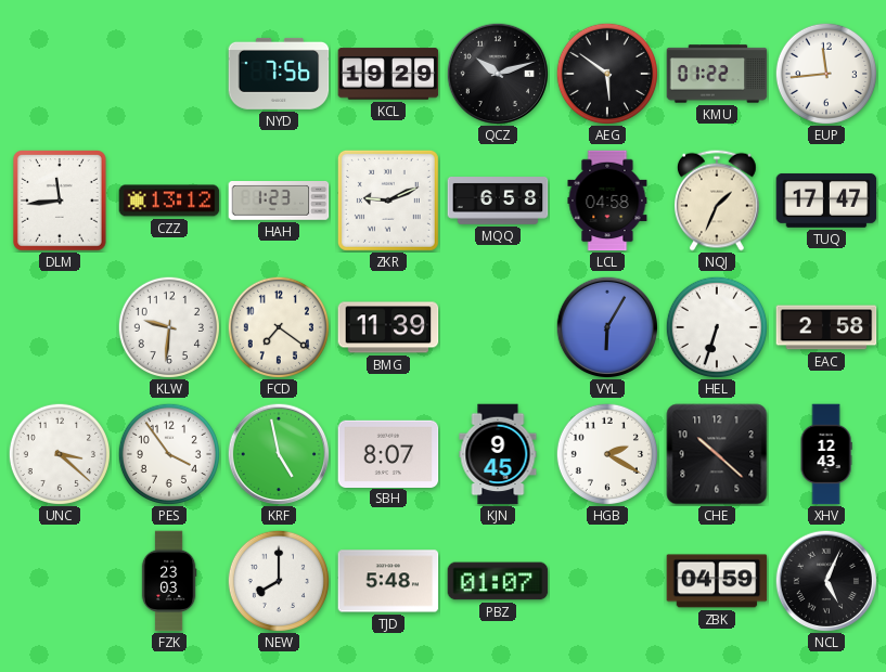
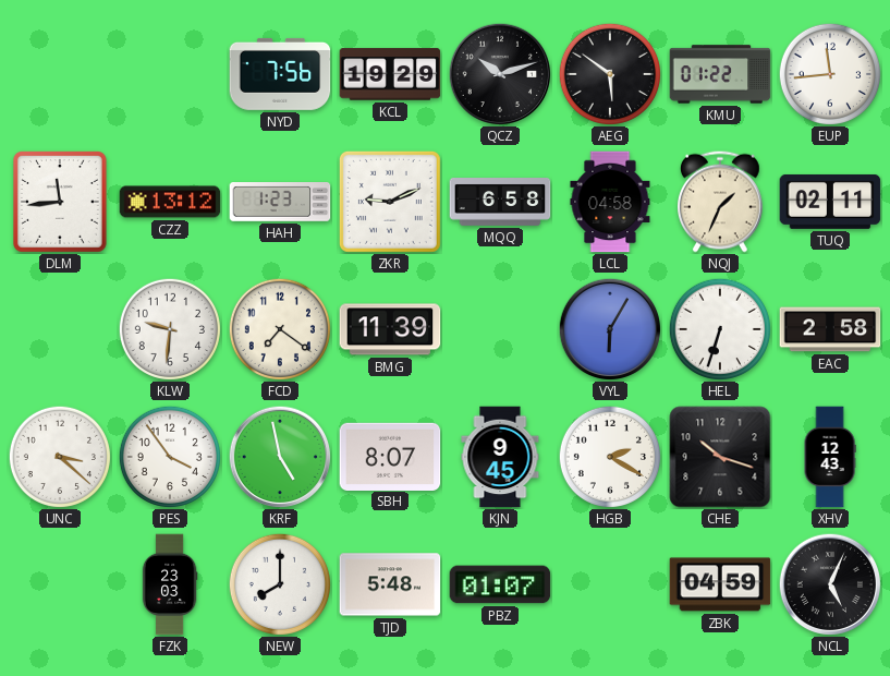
TUQ: 17:47 -> 02:11 (830, 202)
CHE: 10:22 -> 10:18 (720, 457)
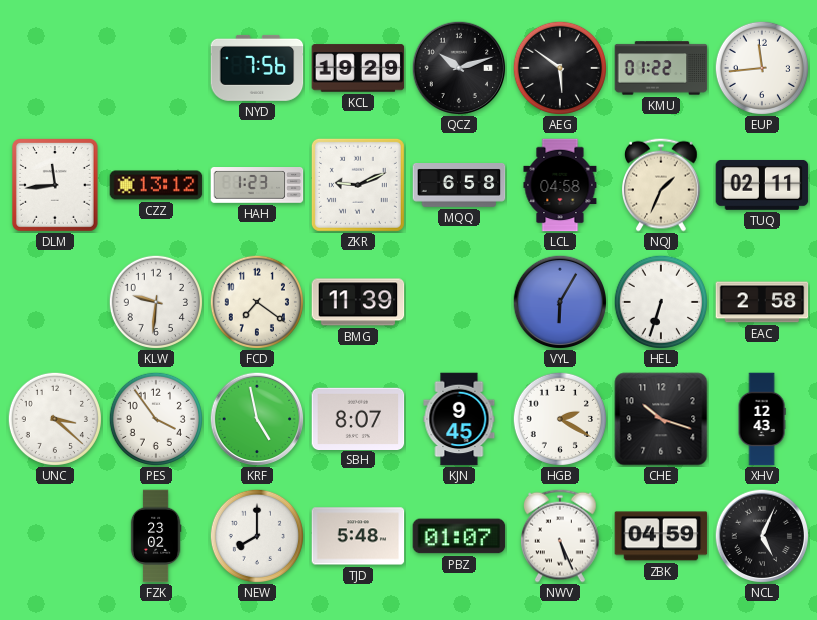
FZK: 23:03 -> 23:02 (156, 536)
NWV: none -> 5:26 (561, 536)
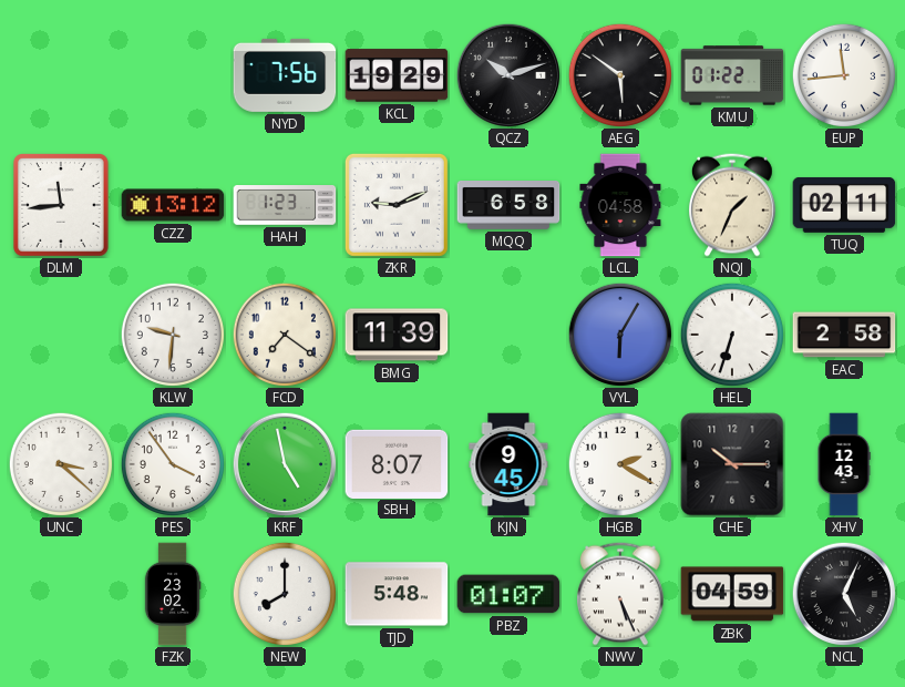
CHE: 10:18 -> 10:15 (732, 464)
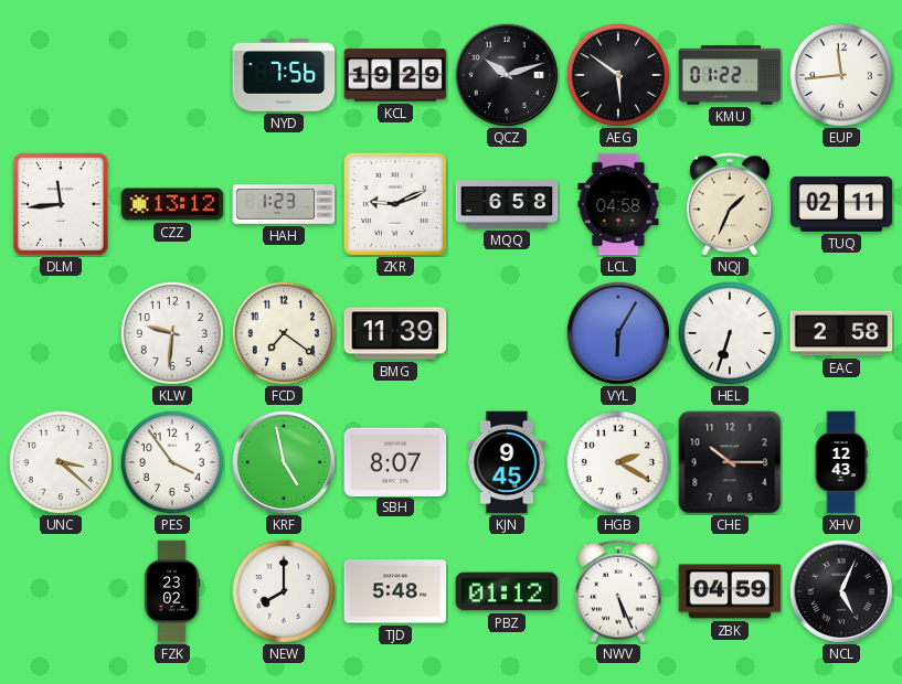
PBZ: 01:07 -> 01:12 (507, 591)
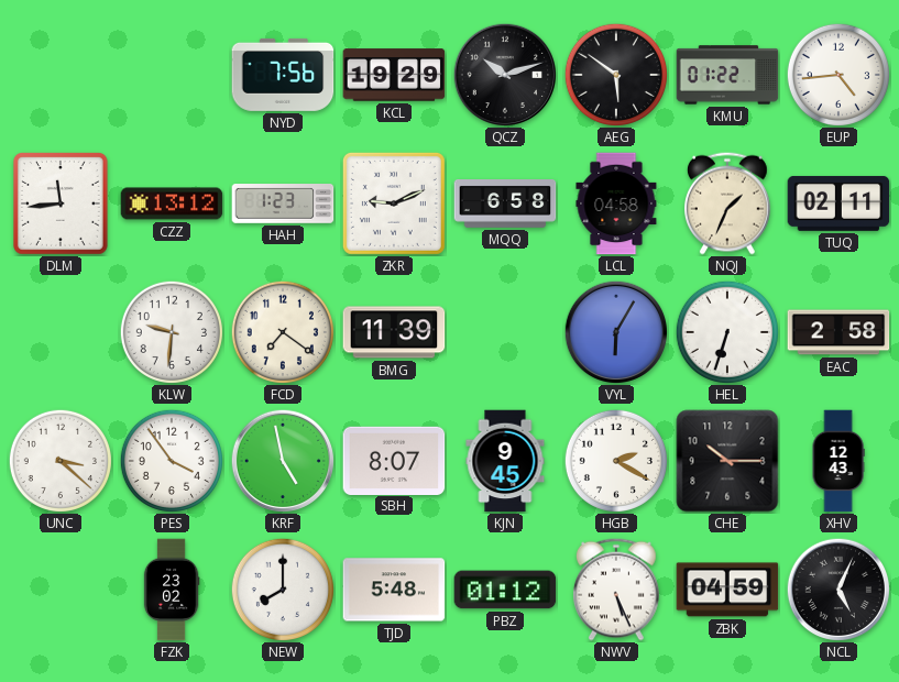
EUP: 11:44 -> 4:44 (838, 75)
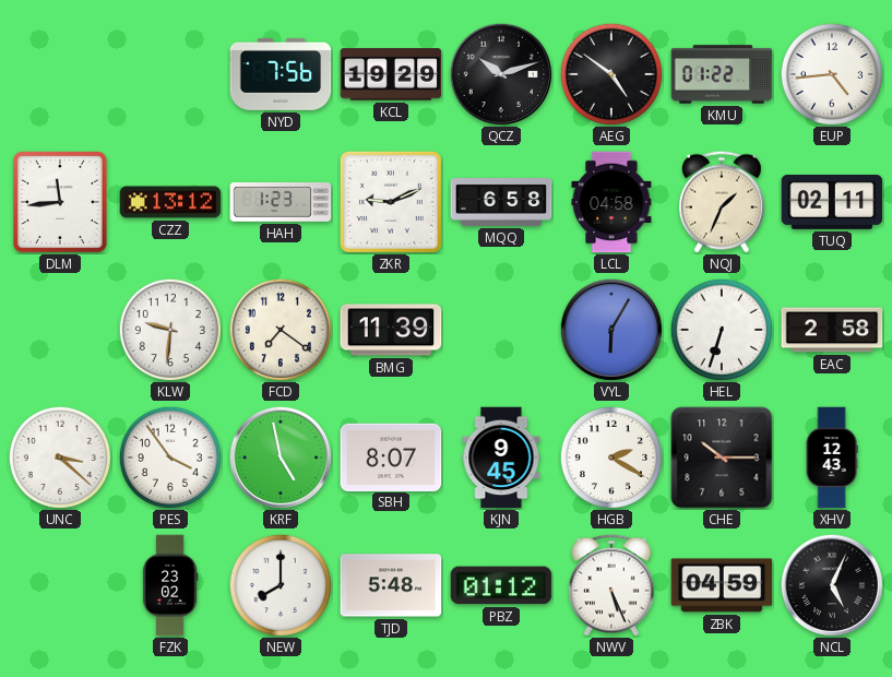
AEG: 5:51 -> 4:51 (611, 74)
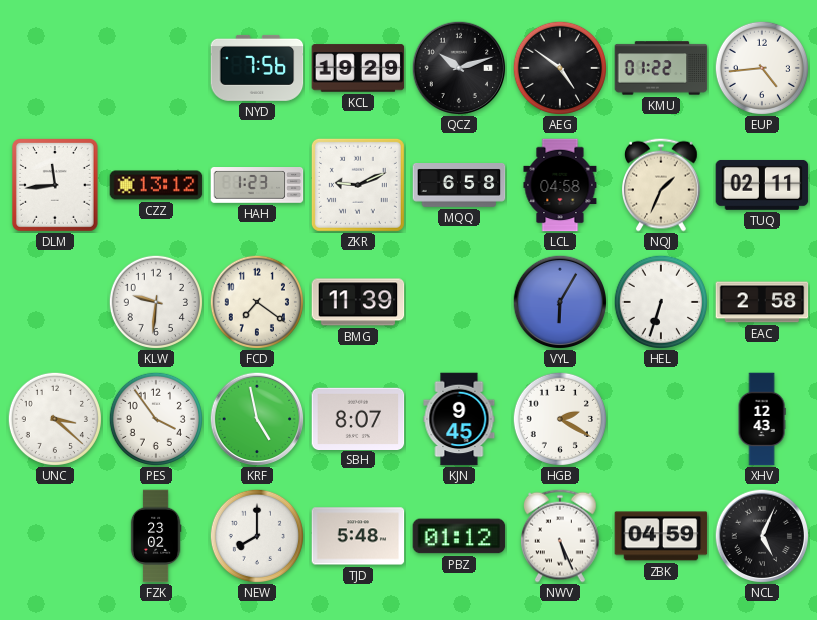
CHE: 10:15 -> none (722, 458)
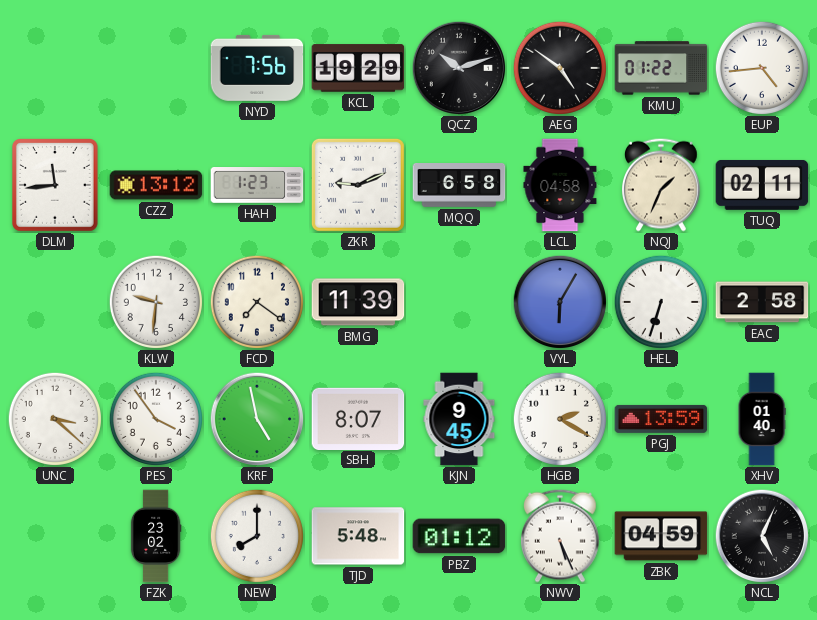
PGJ: none -> 13:59 (661, 419)
XHV: 12:43 -> 01:40 (762, 419)
